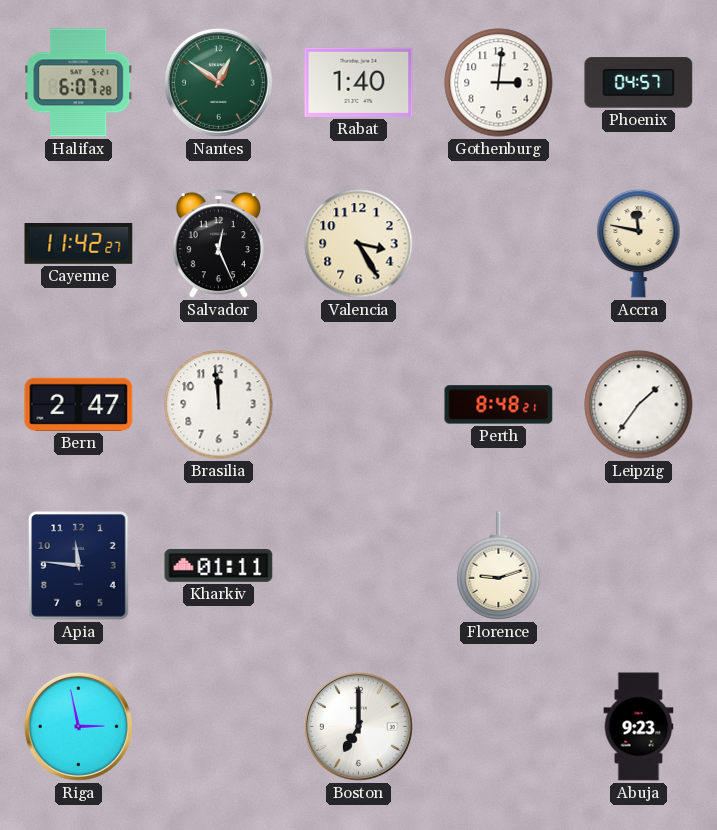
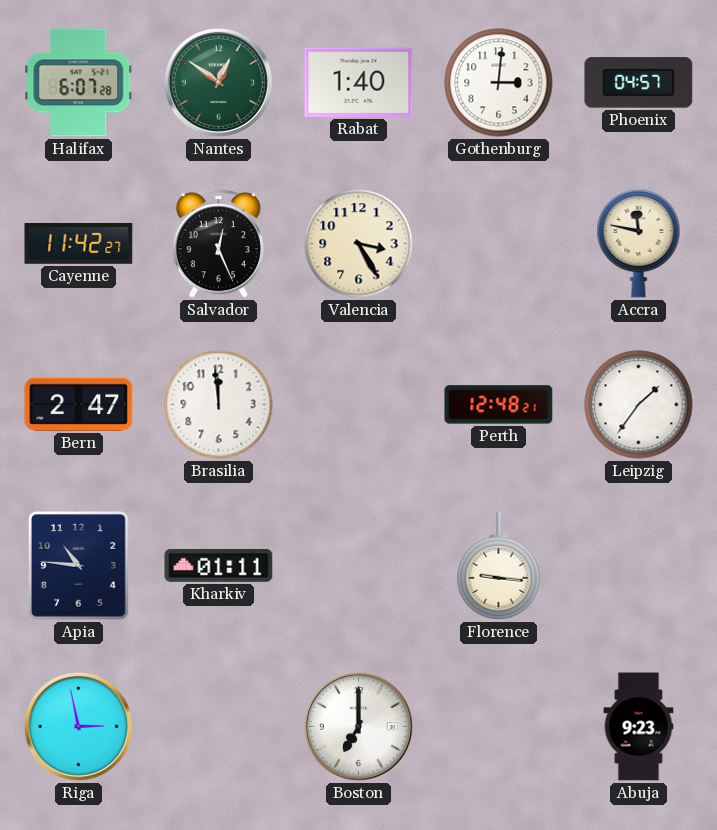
Perth: 8:48 -> 12:48 (499, 405)
Apia: 11:46 -> 10:46 (79, 566)
Florence: 9:12 -> 9:16 (499, 566)
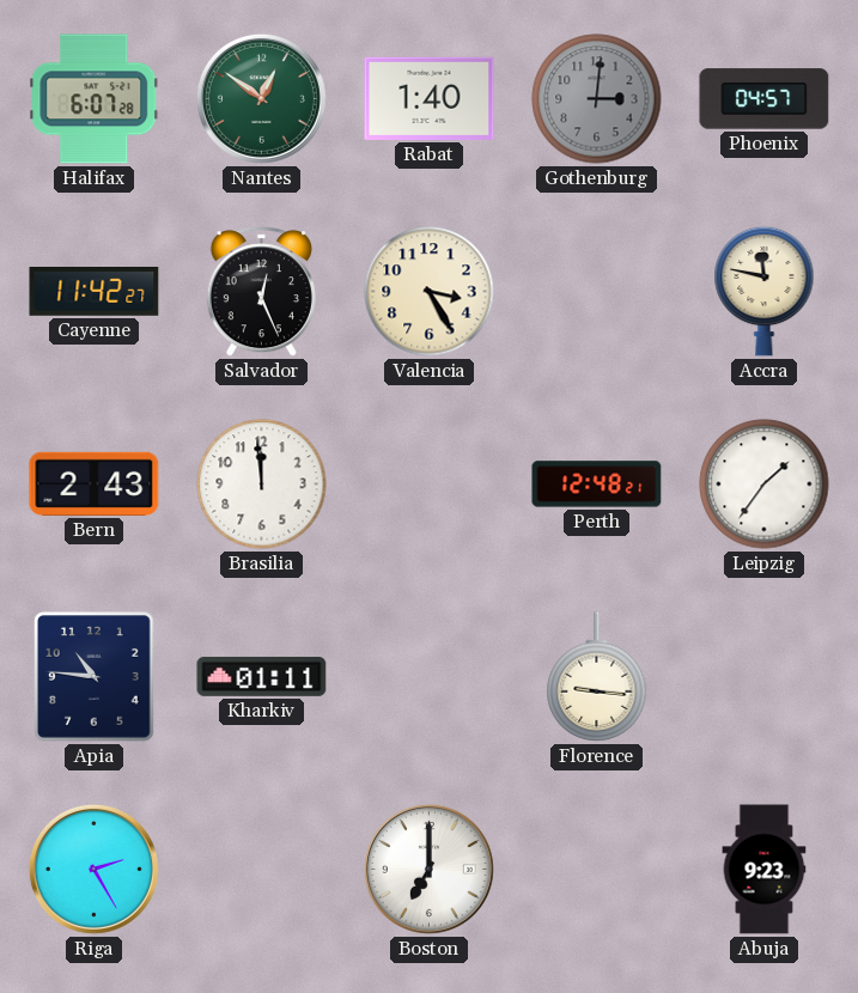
Gothenburg dial: white -> grey (597, 99)
Bern: 2:47 -> 2:43 (95, 483)
Riga: 2:58 -> 2:25 (93, 869)
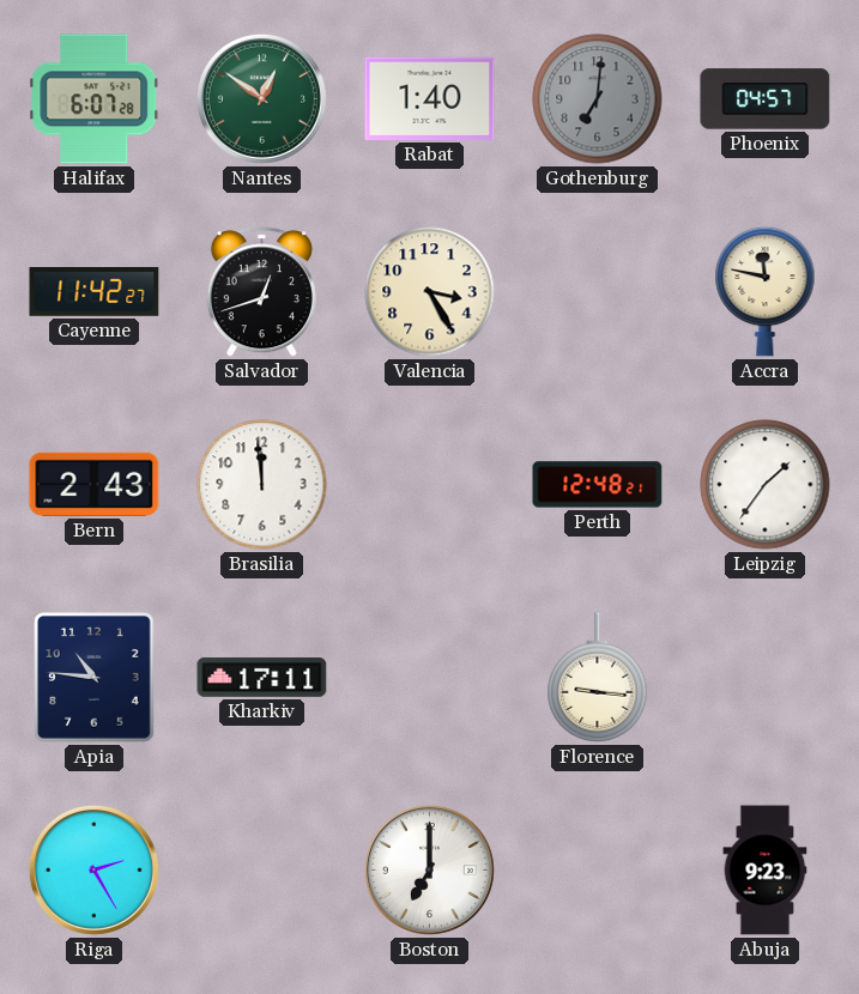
Gothenburg: 3:01 -> 7:01 (598, 99)
Salvador: 12:26 -> 12:42 (261, 292)
Kharkiv: 01:11 -> 17:11 (262, 677)
